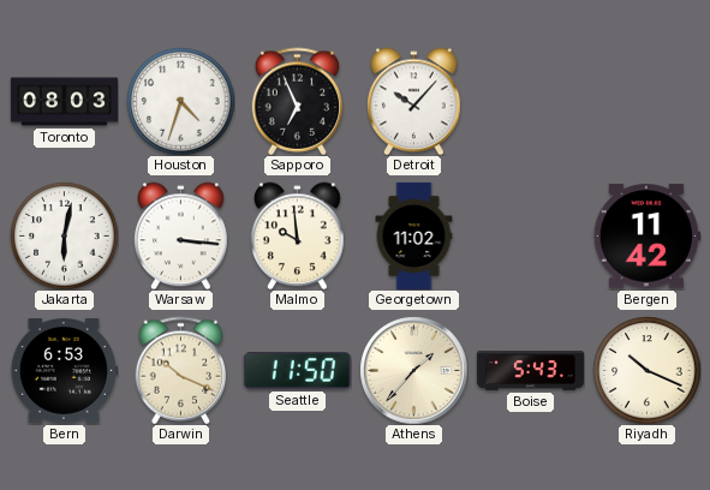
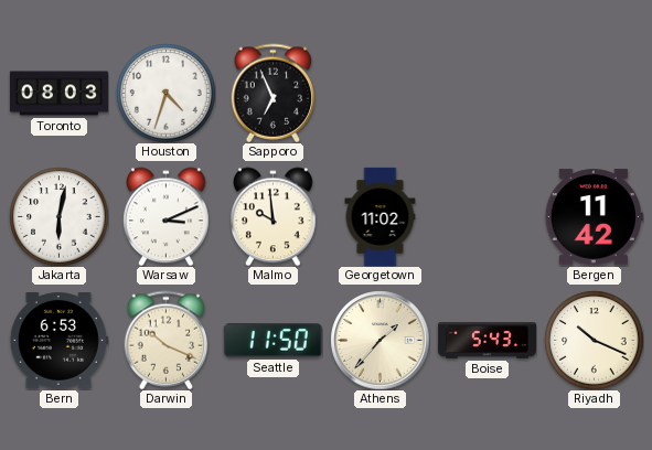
Detroit: 10:07 -> none (414, 101)
Warsaw: 3:16 -> 3:11 (167, 216)
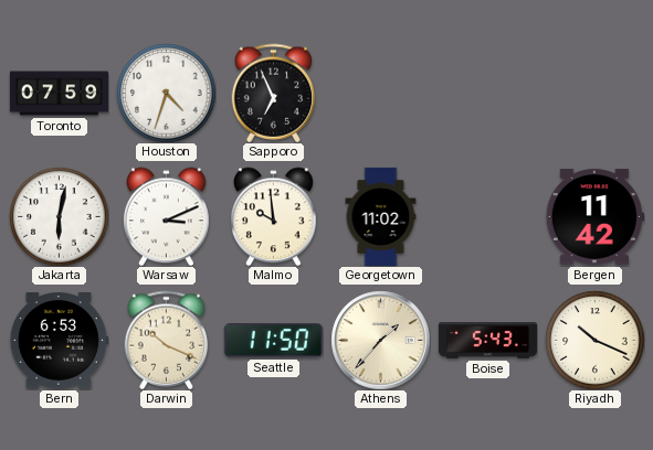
Toronto: 08:03 -> 07:59 (59, 94)
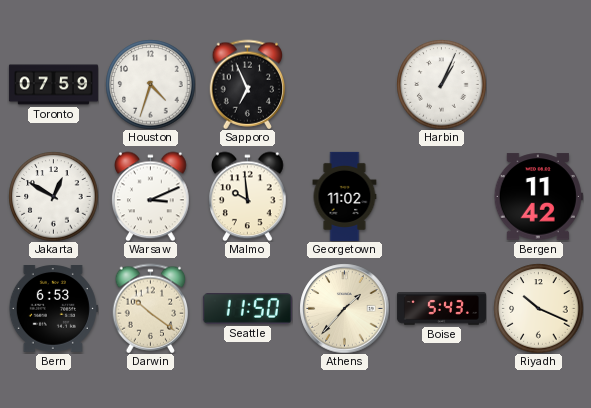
Harbin: none -> 1:04 (441, 84)
Jakarta: 6:02 -> 12:50 (53, 196)
Darwin: 10:19 -> 10:21 (151, 308)
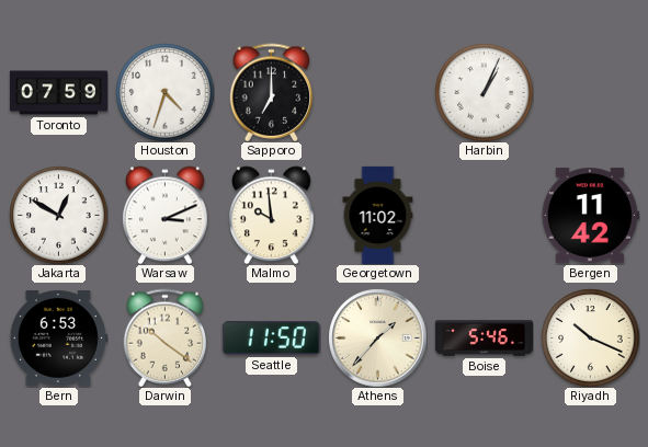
Sapporo: 6:56 -> 7:00 (272, 92)
Boise: 5:43 -> 5:46 (484, 339)
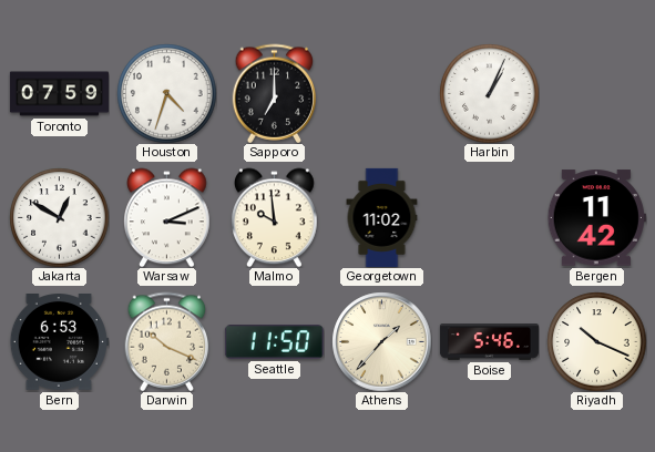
Darwin: 10:21 -> 10:19 (167, 341)
